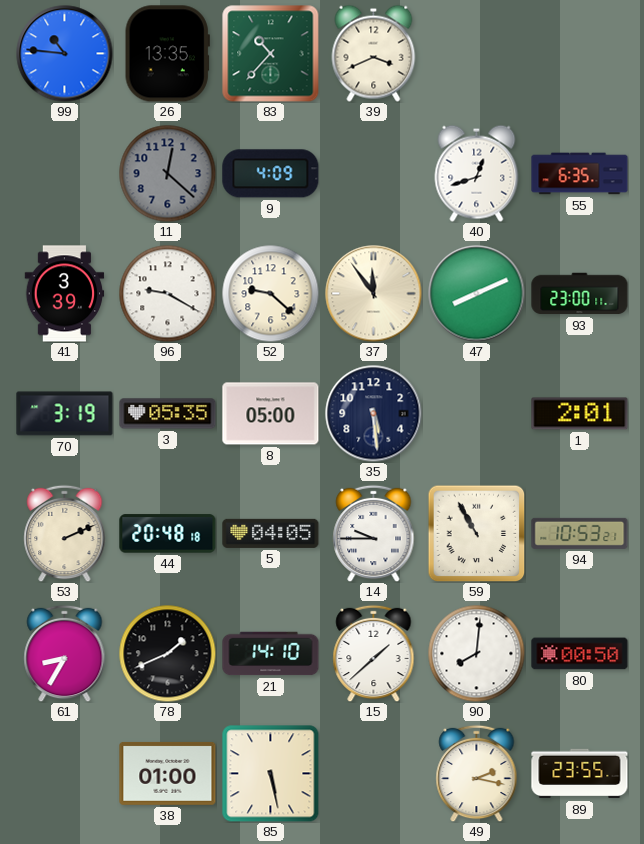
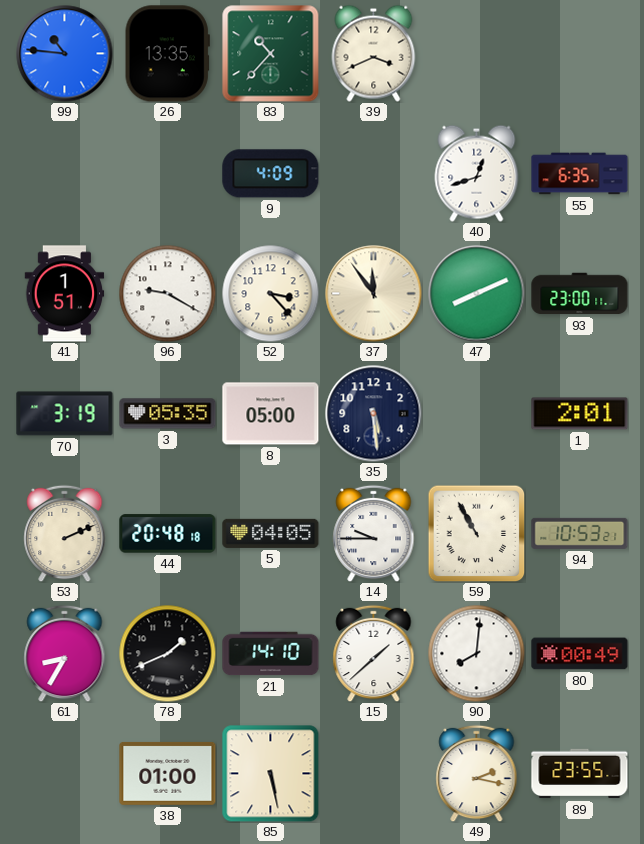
11: 12:22 -> none (167, 173)
41: 3:39 -> 1:51 (65, 294)
52: 9:22 -> 3:23 (270, 293)
80: 00:50 -> 00:49 (580, 654)
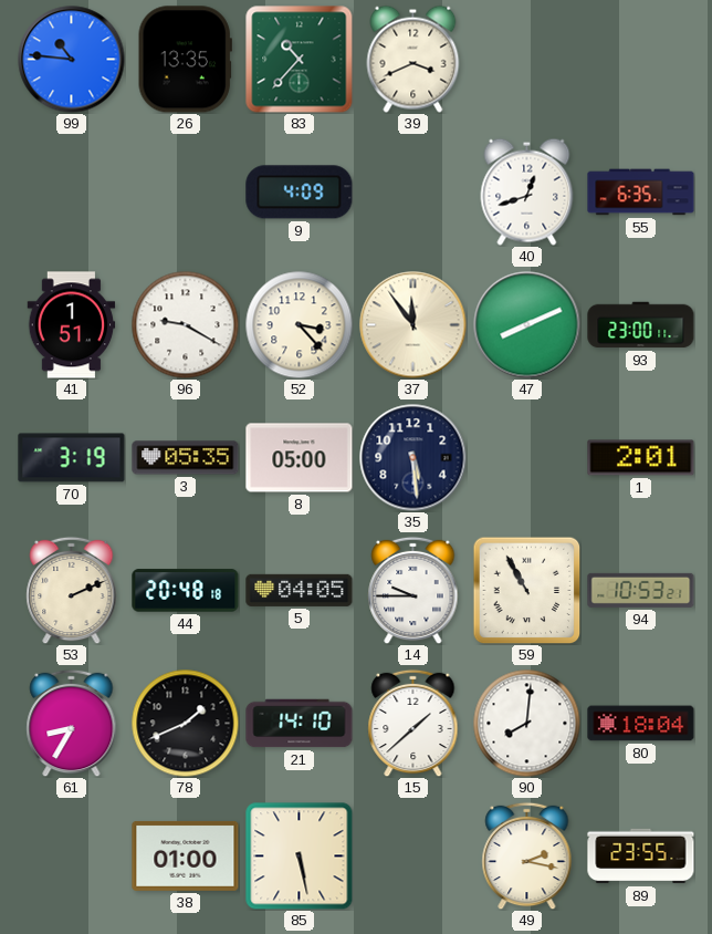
80: 00:49 -> 18:04 (641, 724)
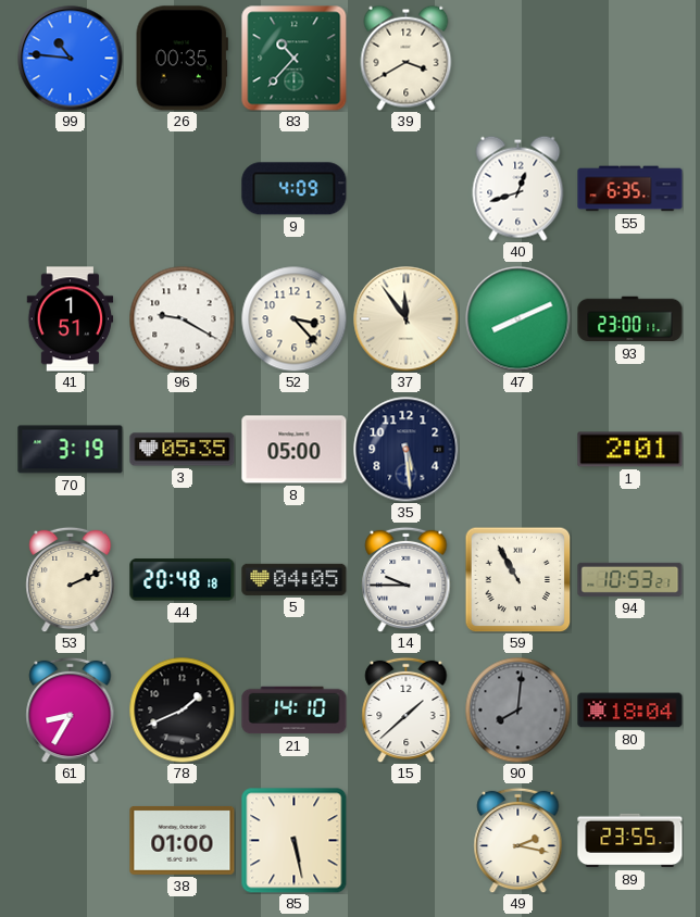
26: 13:35 -> 00:35 (182, 59)
39: 3:41 -> 3:40 (407, 58)
90 dial: white -> grey (517, 709)
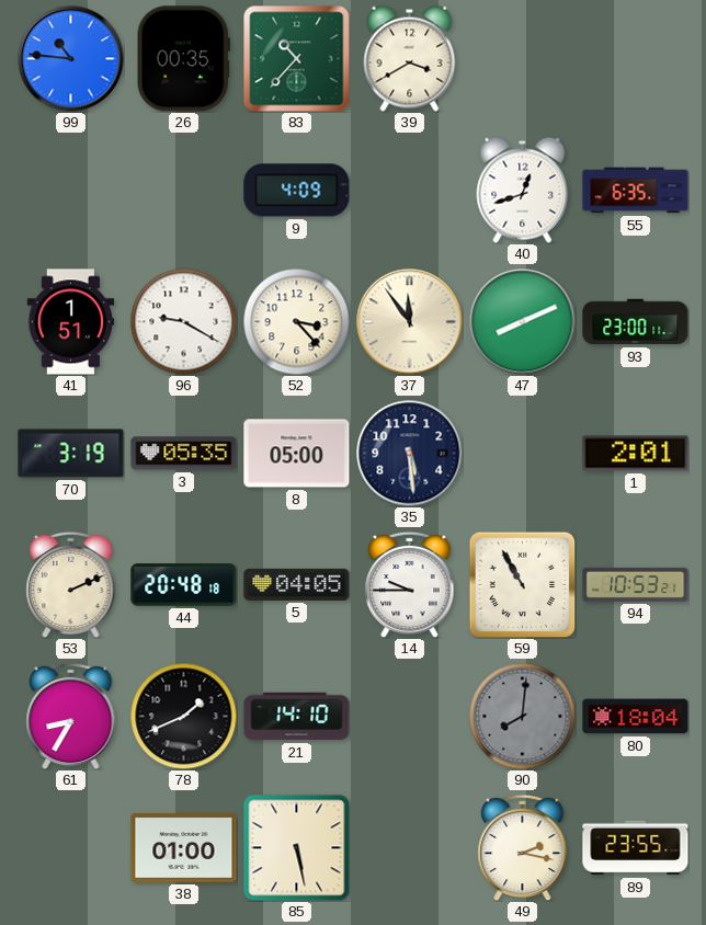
15: 1:38 -> none (407, 709)
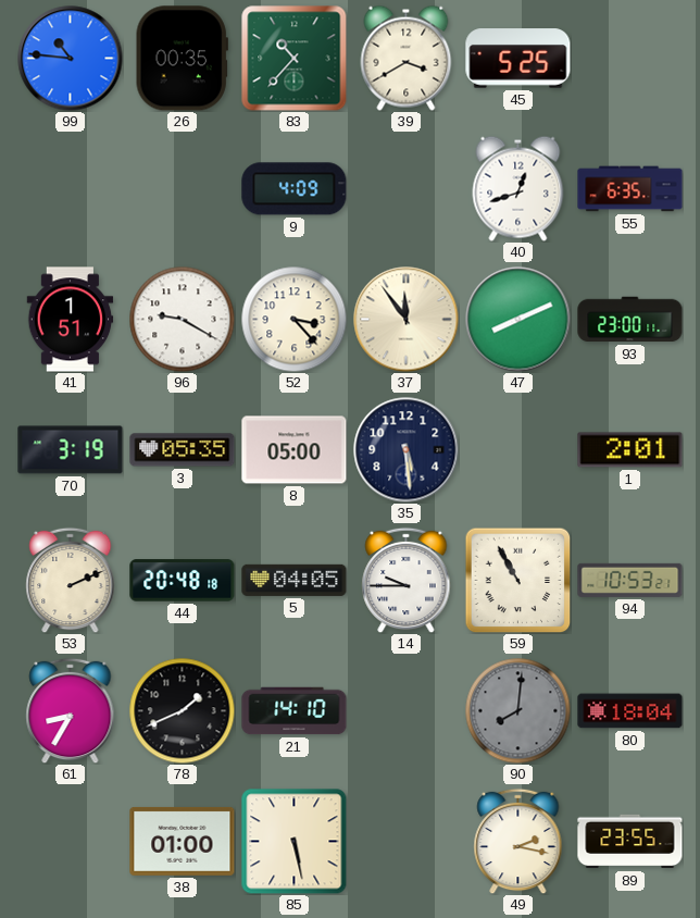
45: none -> 5:25 (518, 59)
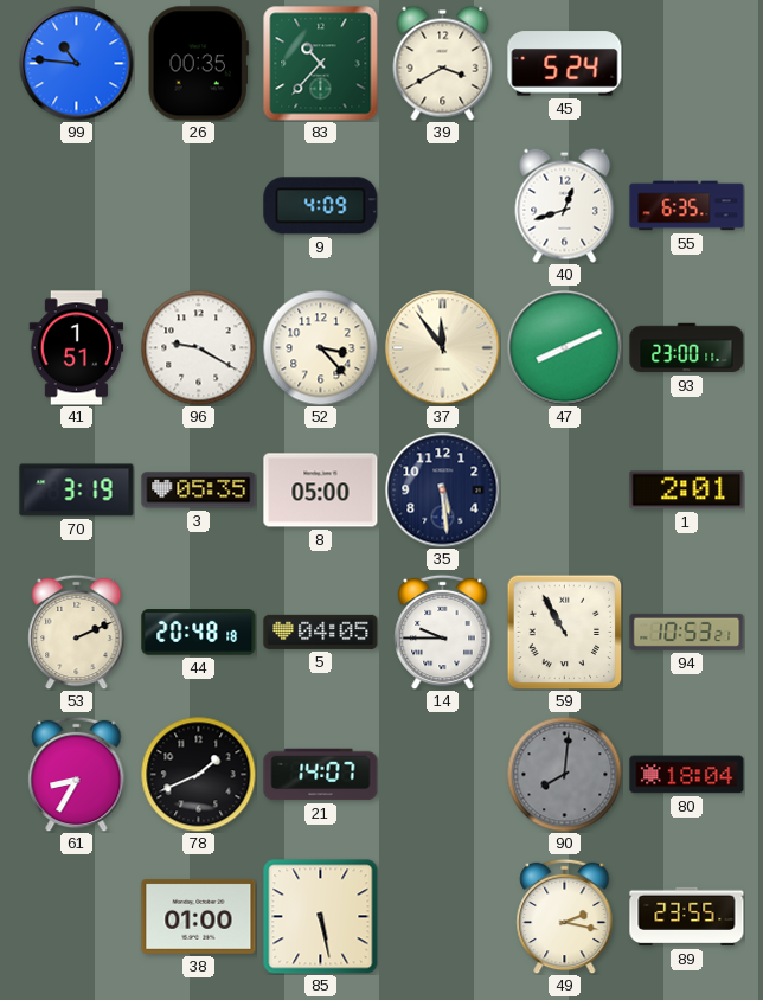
45: 5:25 -> 5:24 (565, 64)
21: 14:10 -> 14:07 (321, 775)
